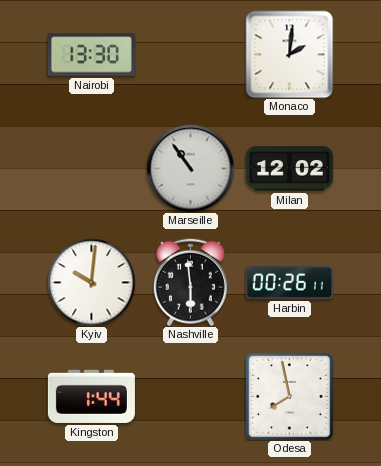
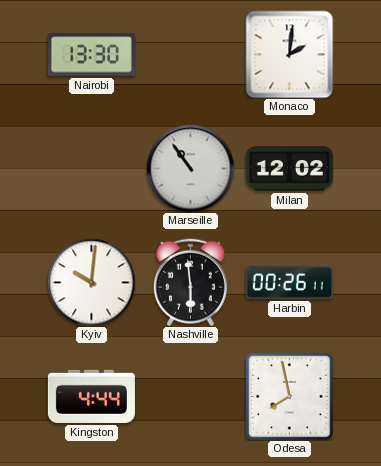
Kingston: 1:44 -> 4:44 (91, 396)
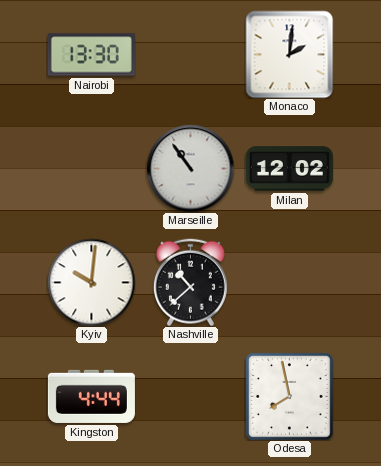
Nashville: 5:59 -> 10:38 (190, 282)
Harbin: 00:26 -> none (289, 283)
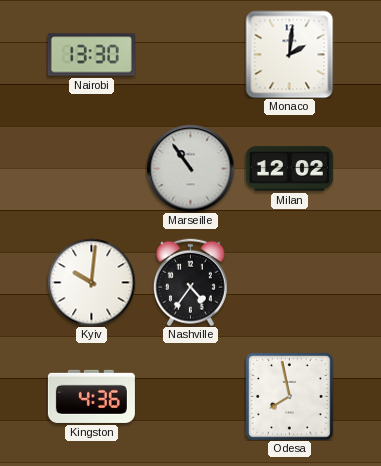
Nashville: 10:38 -> 4:36 (190, 282)
Kingston: 4:44 -> 4:36 (91, 396)
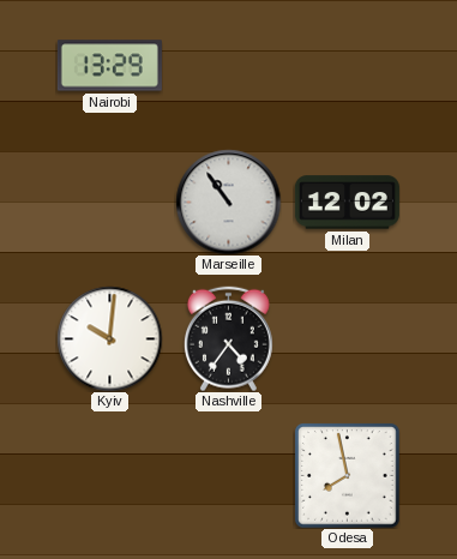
Nairobi: 13:30 -> 13:29 (109, 66)
Monaco: 2:01 -> none (289, 54)
Kingston: 4:36 -> none (91, 396)
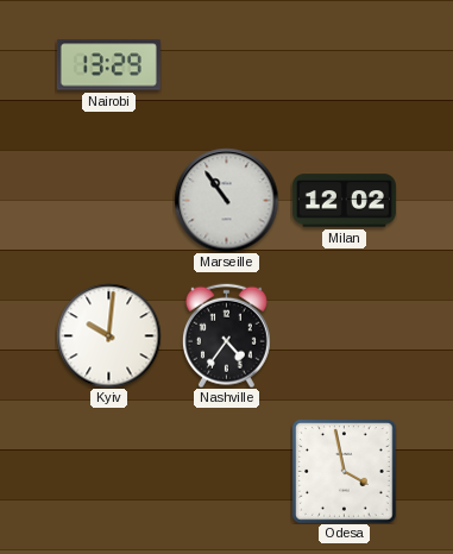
Odesa: 7:58 -> 3:58 (344, 471)
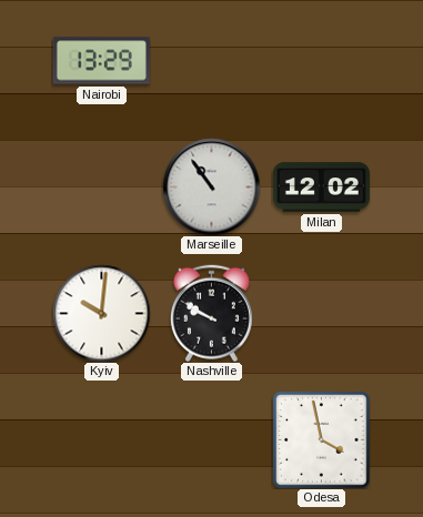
Nashville: 4:36 -> 9:50 (211, 313)
